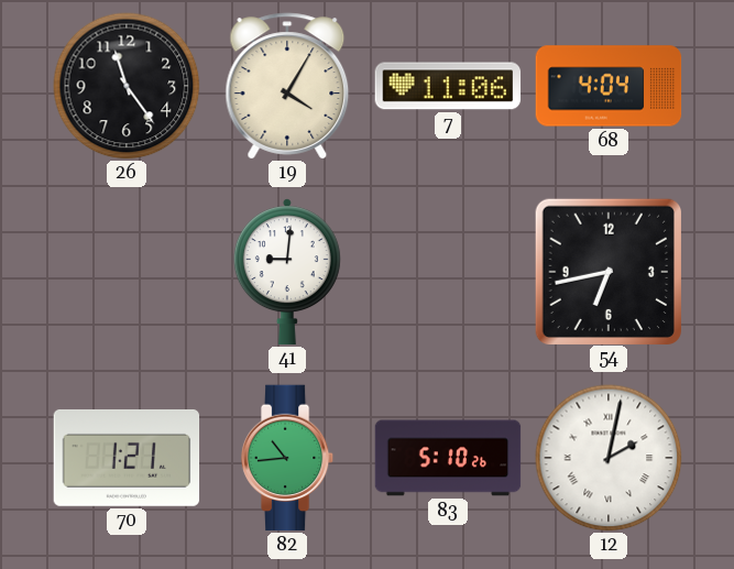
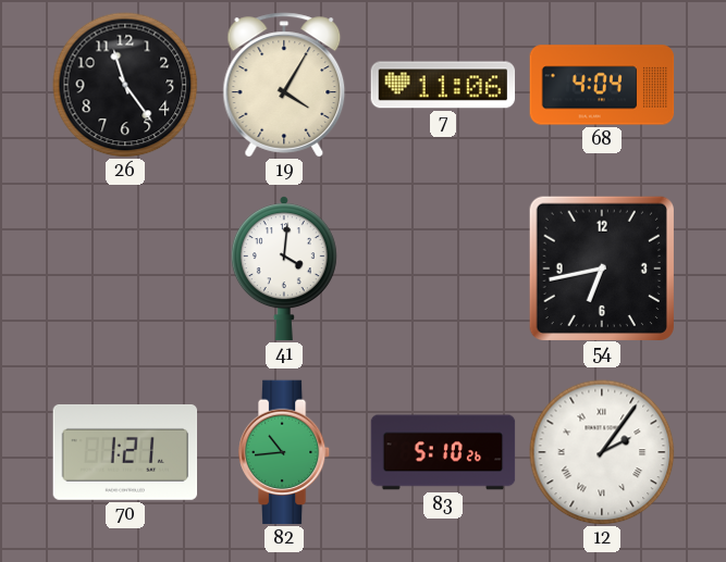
41: 9:01 -> 4:01 (284, 268)
12: 2:02 -> 2:06 (602, 452)
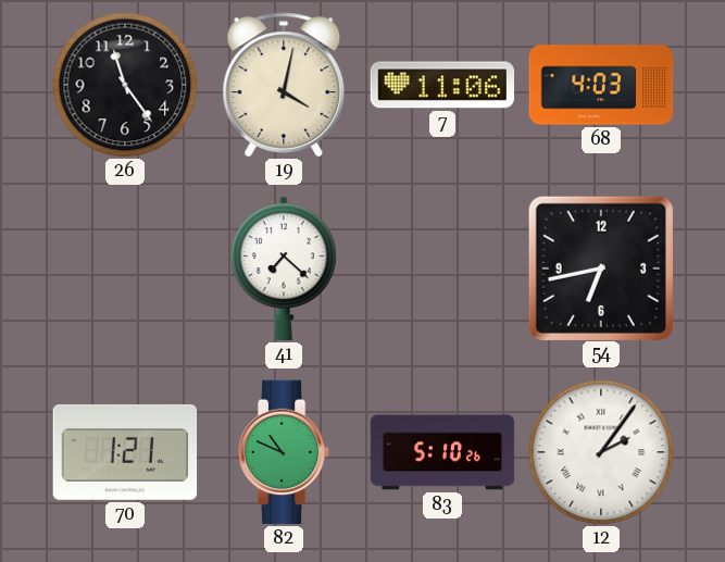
19: 4:05 -> 4:02 (284, 85)
68: 4:04 -> 4:03 (601, 85)
41: 4:01 -> 7:22 (284, 268)
82: 10:44 -> 10:49 (284, 452)
